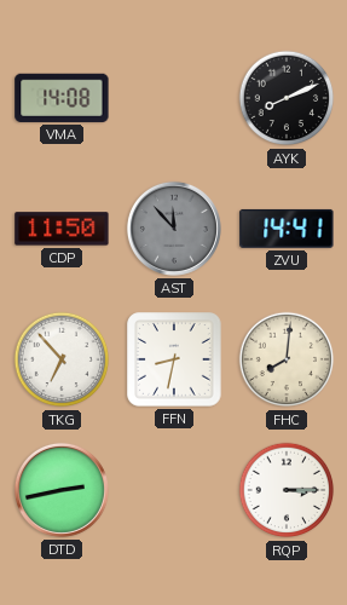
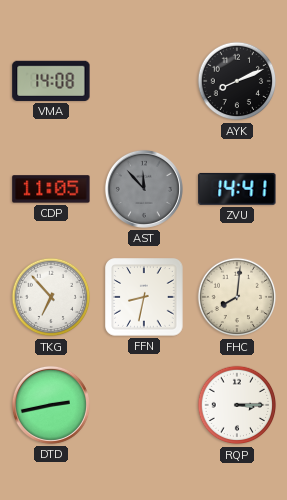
CDP: 11:50 -> 11:05 (51, 189)
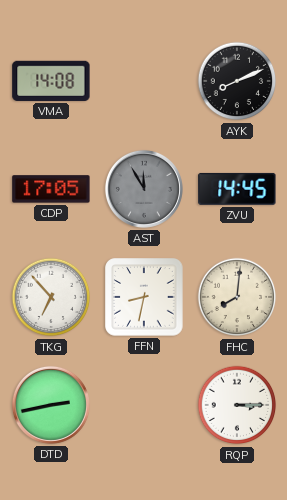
CDP: 11:05 -> 17:05 (51, 189)
AST: 11:53 -> 11:55 (144, 189)
ZVU: 14:41 -> 14:45 (237, 189)
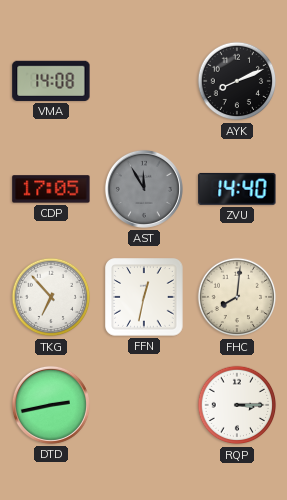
ZVU: 14:45 -> 14:40 (237, 189)
FFN: 8:32 -> 12:32 (144, 297)
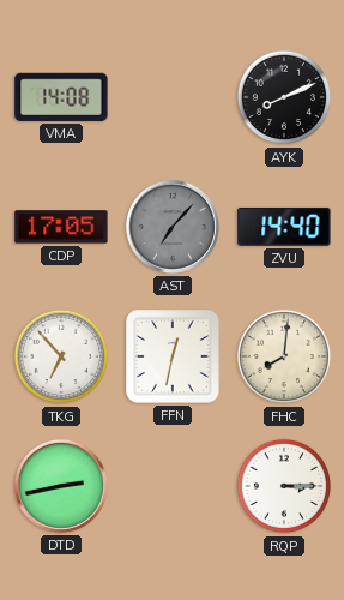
AST: 11:55 -> 7:07 (173, 227)
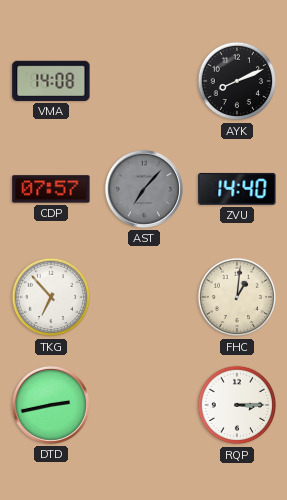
CDP: 17:05 -> 07:57 (51, 189)
FFN: 12:32 -> none (173, 356)
FHC: 8:01 -> 1:01 (237, 297)
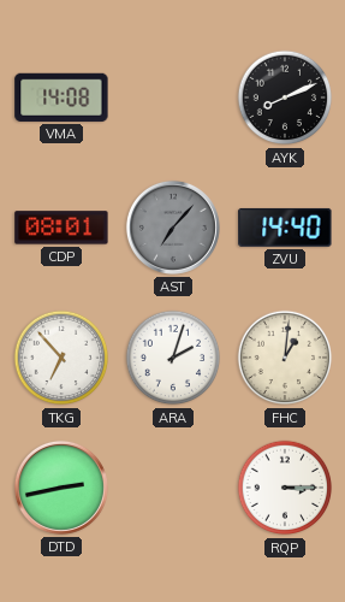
CDP: 07:57 -> 08:01 (61, 228)
ARA: none -> 2:03 (173, 358)
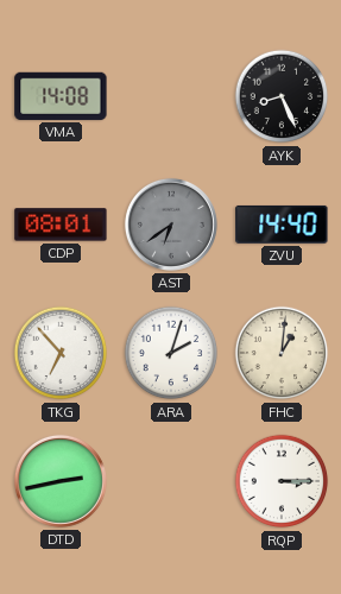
AYK: 8:11 -> 8:26 (282, 96)
AST: 7:07 -> 6:39 (171, 225)
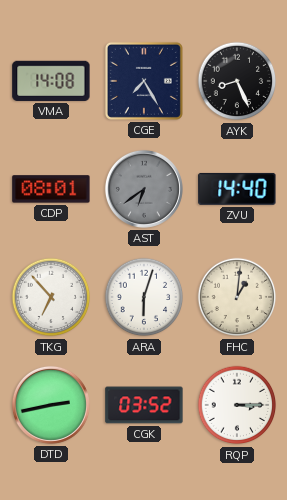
CGE: none -> 7:25 (144, 81)
ARA: 2:03 -> 6:03 (144, 297)
CGK: none -> 03:52 (144, 405)
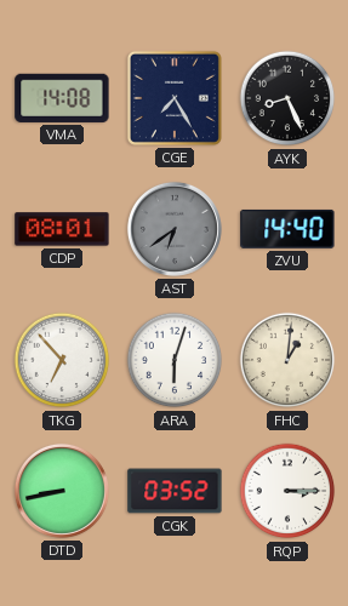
DTD: 2:43 -> 8:43 (62, 491)
